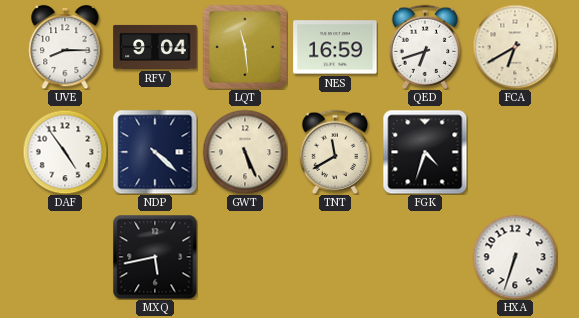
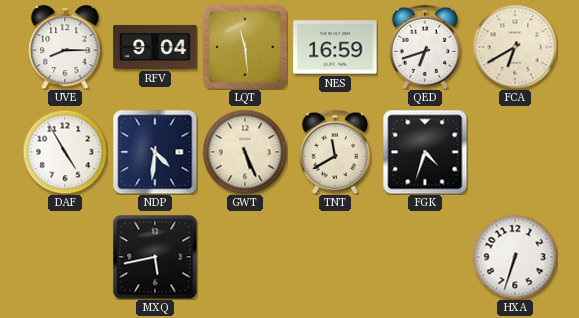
DAF: 4:54 -> 4:55 (65, 152)
NDP: 4:22 -> 4:31 (155, 152)
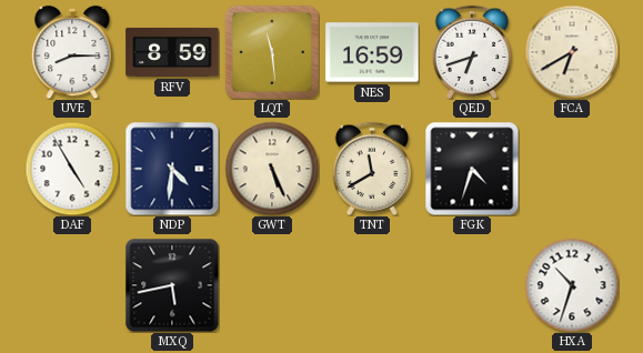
RFV: 9:04 -> 8:59 (172, 52)
HXA: 6:33 -> 10:33 (572, 285)
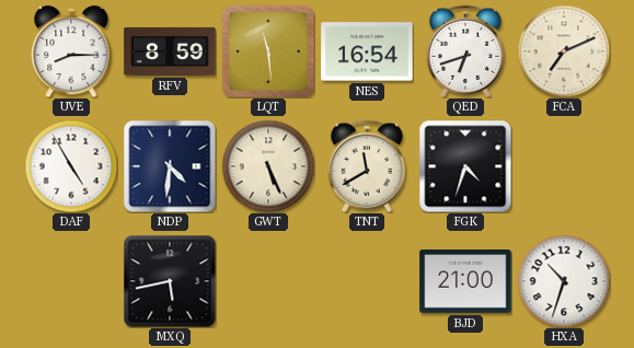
NES: 16:59 -> 16:54 (367, 51)
FCA: 6:40 -> 7:11 (564, 51)
BJD: none -> 21:00 (465, 282)
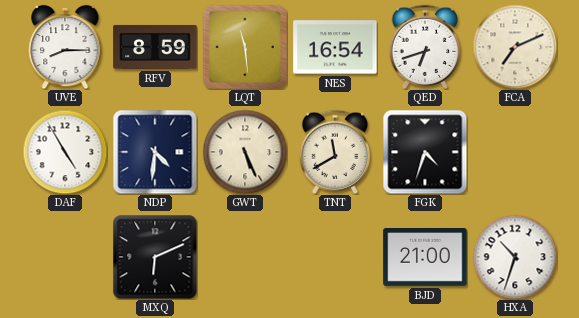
MXQ: 5:43 -> 6:11 (155, 257)
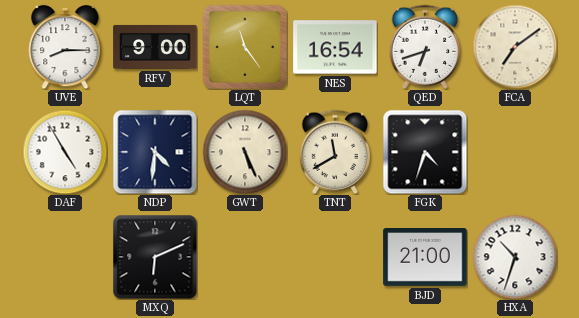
RFV: 8:59 -> 9:00 (155, 47)
LQT: 11:29 -> 11:24 (244, 46)
FCA: 7:11 -> 7:09 (515, 47)
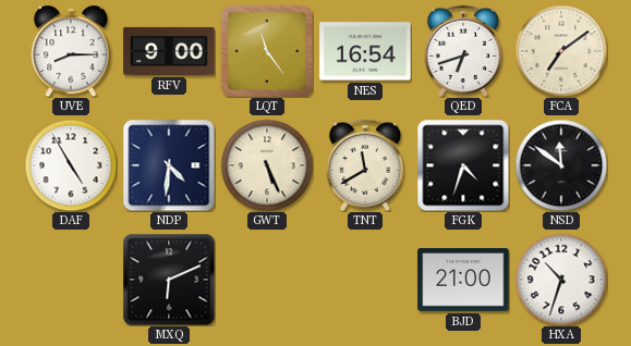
NSD: none -> 11:51 (561, 165)
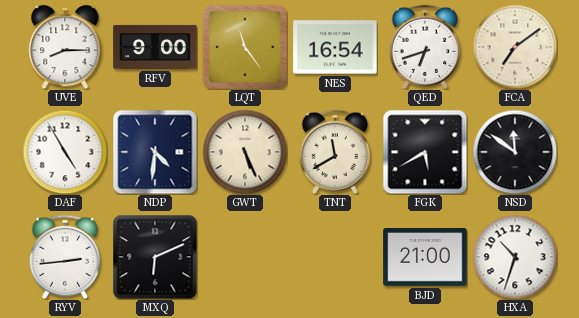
FGK: 4:33 -> 5:40 (425, 152)
RYV: none -> 2:44 (65, 256)
